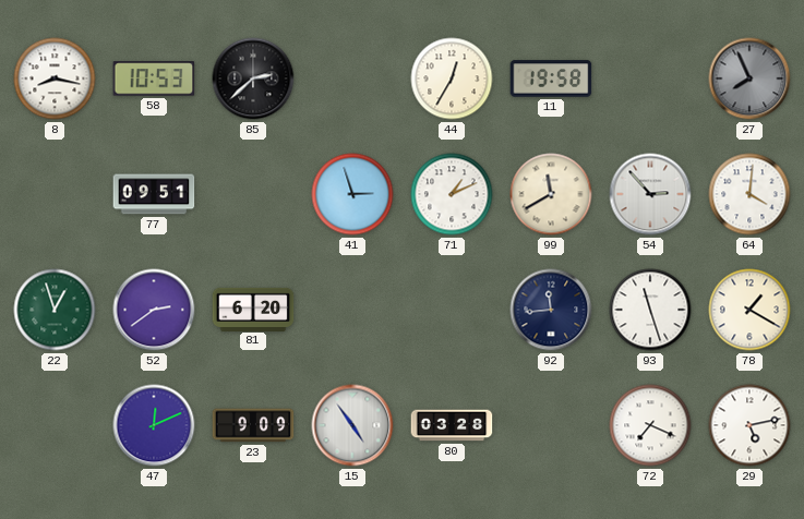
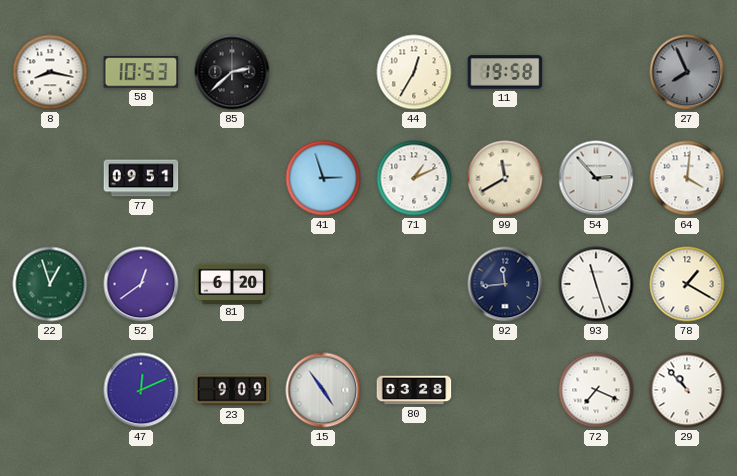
52: 2:39 -> 12:39 (141, 284)
29: 5:13 -> 10:53 (687, 390)
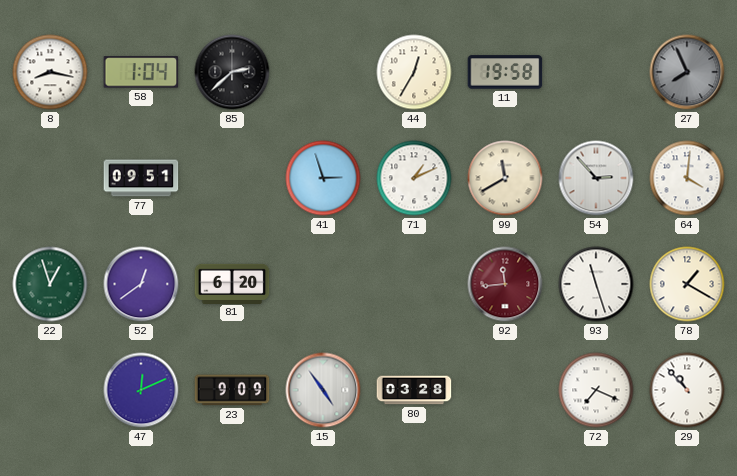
58: 10:53 -> 1:04 (141, 72)
92 dial: navy -> burgundy (505, 284)
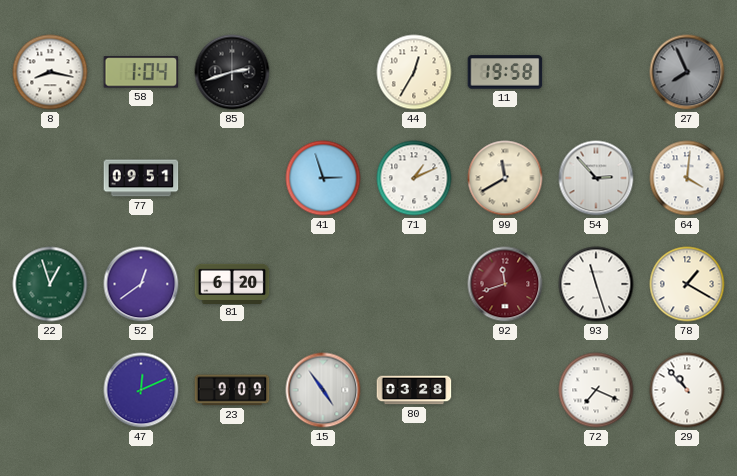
85: 2:38 -> 2:42 (232, 72)
92: 11:44 -> 11:42 (505, 284)
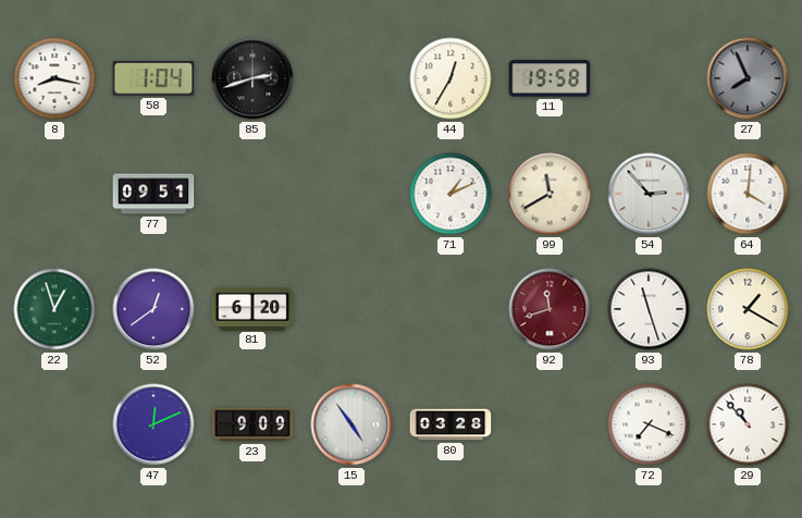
41: 2:57 -> none (323, 178)
